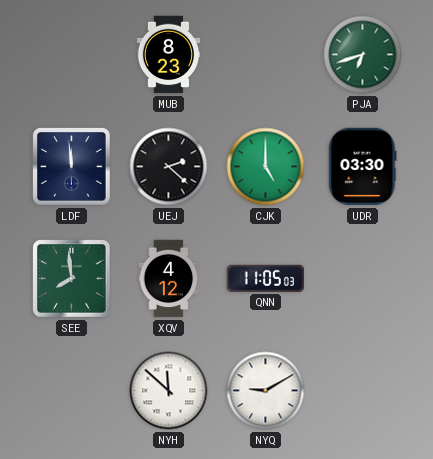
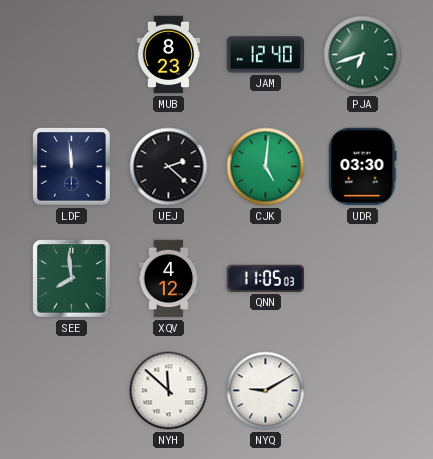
JAM: none -> 12:40 (266, 55)
CJK: 5:00 -> 5:01 (266, 167)
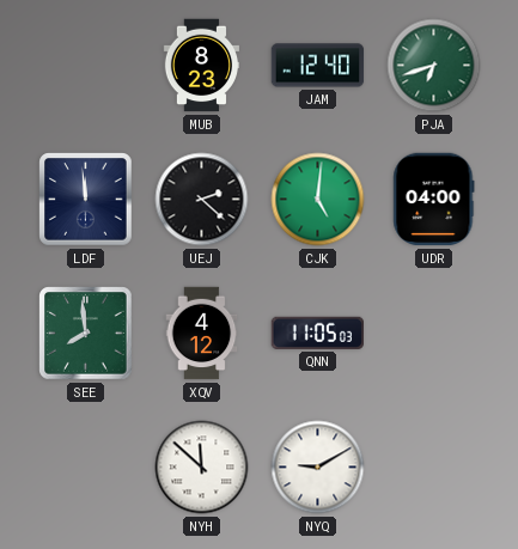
UDR: 03:30 -> 04:00 (434, 200)
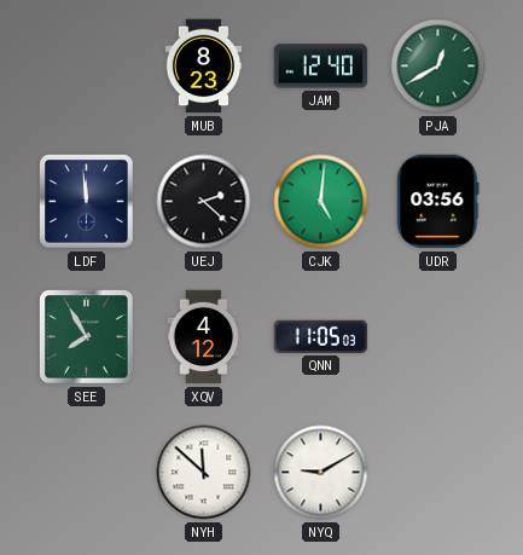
PJA: 6:42 -> 12:40 (438, 67)
UDR: 04:00 -> 03:56 (438, 202)
SEE: 7:59 -> 7:55 (87, 337)
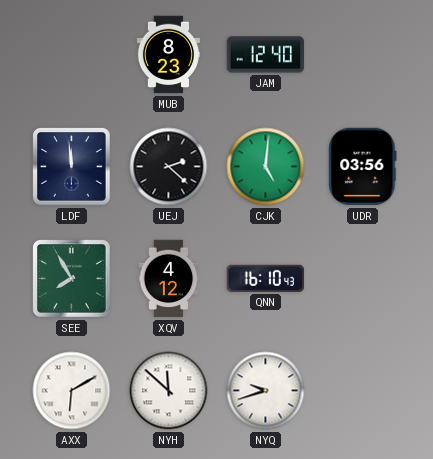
PJA: 12:40 -> none (438, 67)
QNN: 11:05 -> 16:10 (265, 278)
AXX: none -> 6:10 (72, 391)
NYQ: 9:10 -> 9:42 (266, 391)
